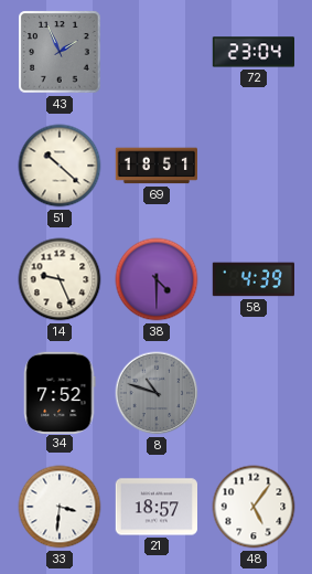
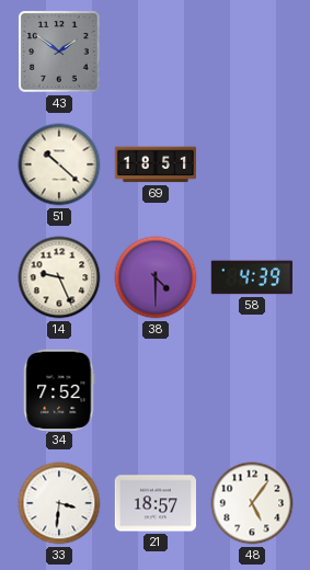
43: 1:56 -> 1:51 (59, 52)
72: 23:04 -> none (252, 52)
8: 10:48 -> none (157, 393)
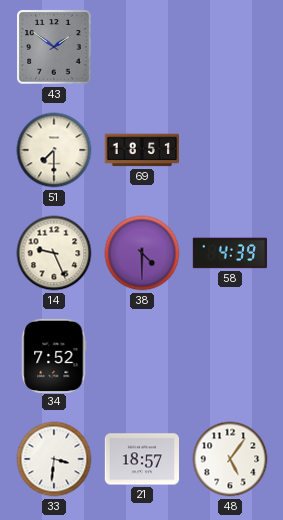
51: 10:22 -> 7:30 (54, 150)
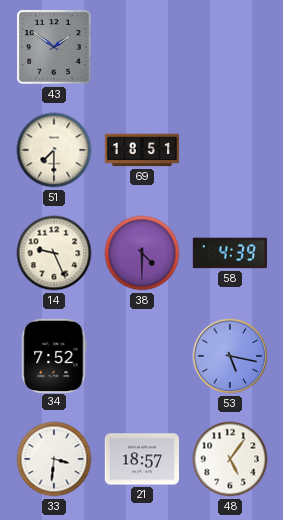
53: none -> 5:17 (230, 356)
